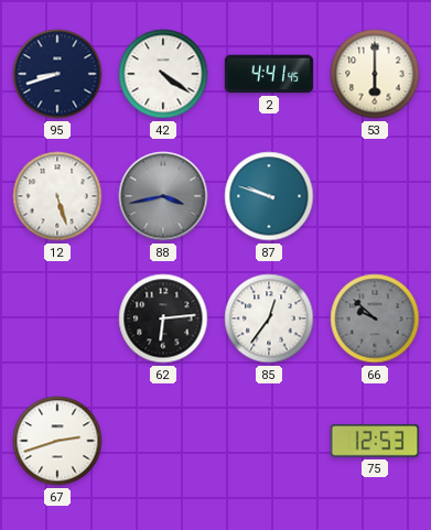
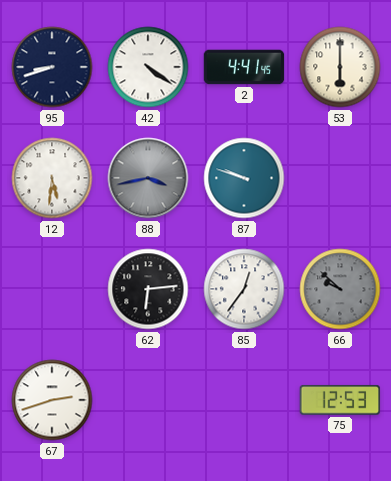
12: 5:27 -> 5:31 (52, 178)
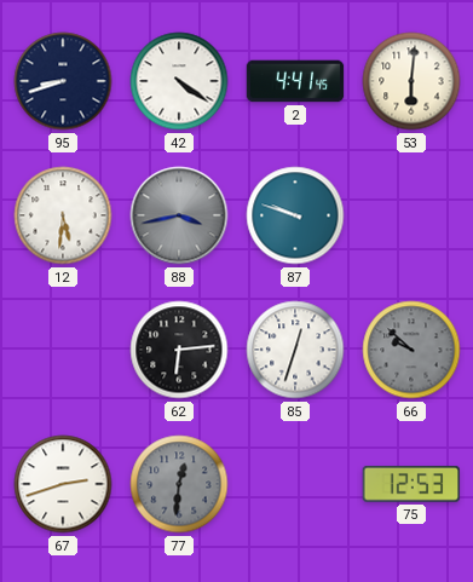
53: 6:00 -> 6:01 (411, 81)
85: 12:36 -> 12:33 (295, 350)
77: none -> 12:31 (179, 484)
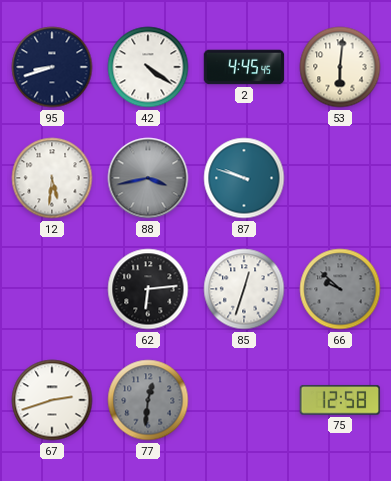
2: 4:41 -> 4:45 (244, 67)
75: 12:53 -> 12:58 (340, 400)
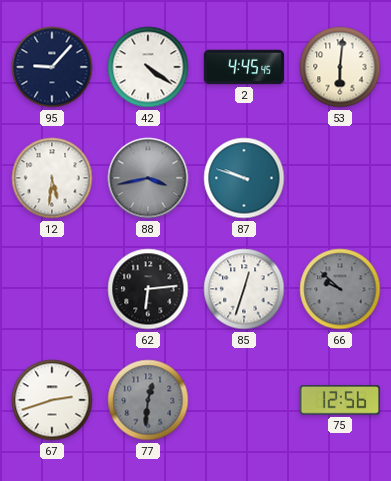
95: 8:42 -> 9:07 (52, 67)
75: 12:58 -> 12:56 (340, 400)
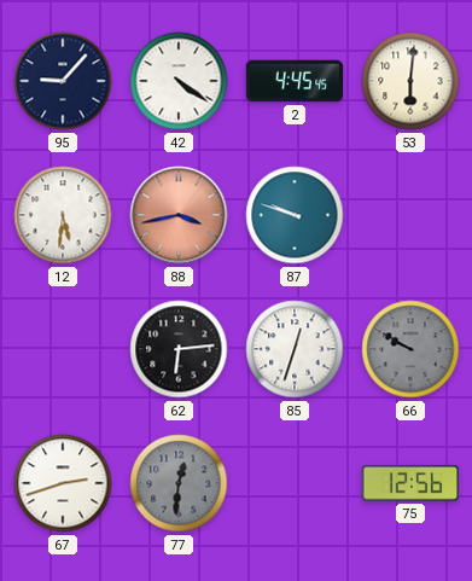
88 dial: grey -> salmon (179, 215)
66: 9:52 -> 9:50 (410, 349)
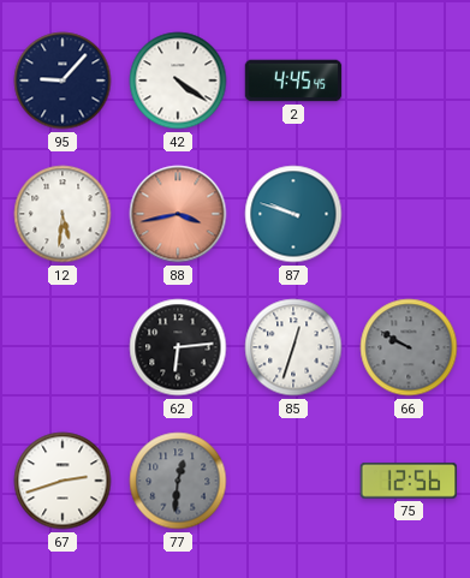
53: 6:01 -> none (410, 81)
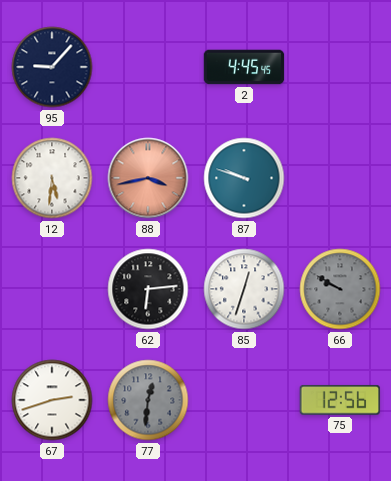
42: 4:21 -> none (178, 81)
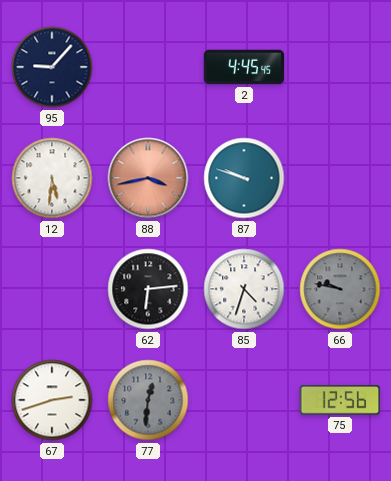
85: 12:33 -> 4:33 (244, 289)
66: 9:50 -> 9:47 (340, 289)
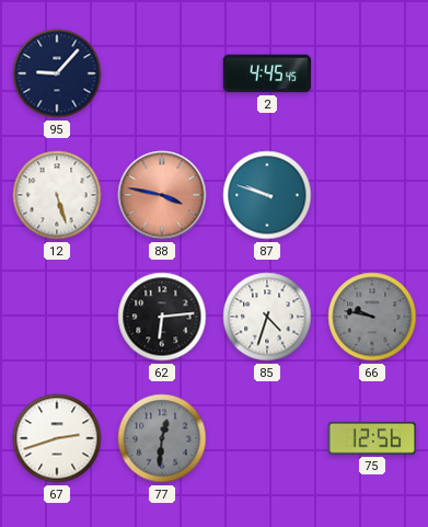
12: 5:31 -> 5:27 (57, 195)
88: 3:43 -> 3:47 (162, 195)
